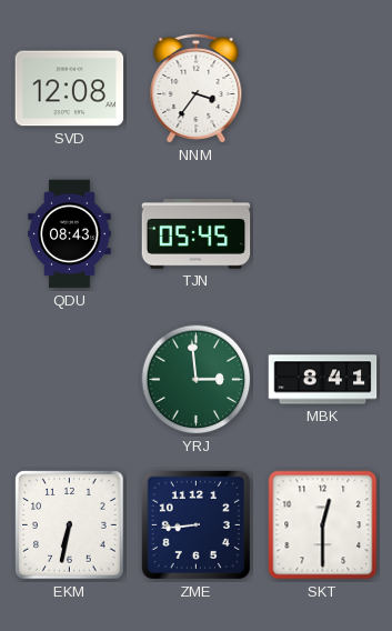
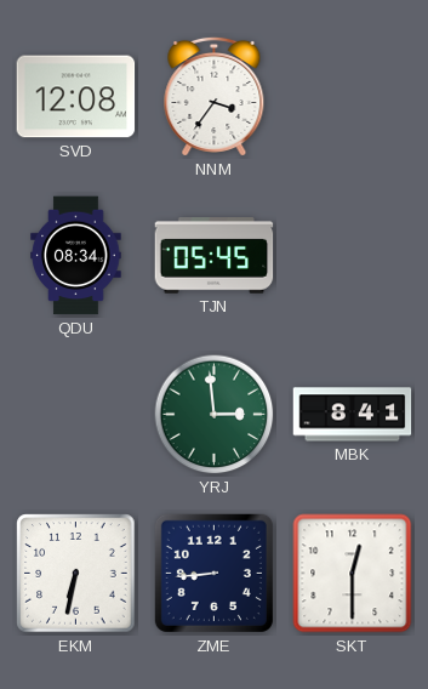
QDU: 08:43 -> 08:34 (76, 256)
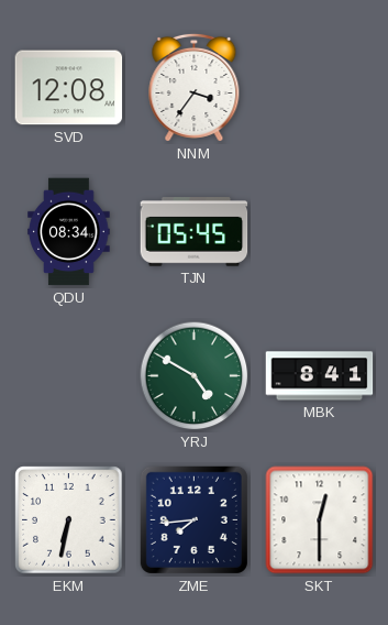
YRJ: 2:59 -> 4:50 (195, 376)
ZME: 8:44 -> 7:44 (193, 519)
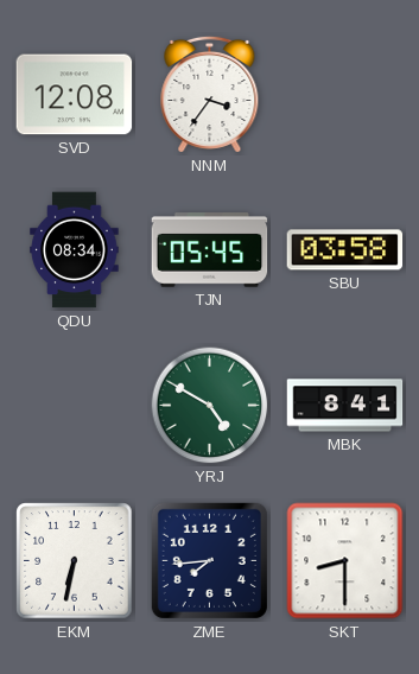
SBU: none -> 03:58 (345, 250)
SKT: 12:30 -> 8:30 (345, 561)
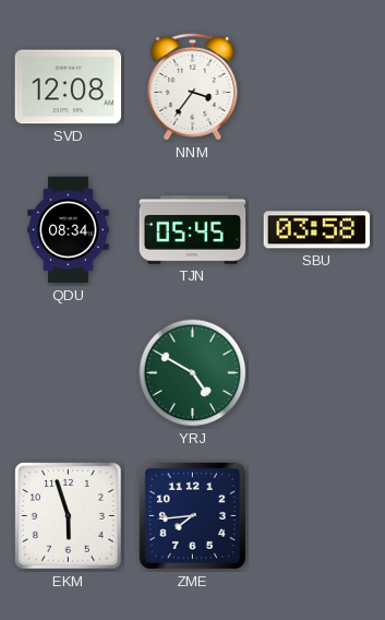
MBK: 8:41 -> none (345, 406)
EKM: 6:32 -> 5:57 (69, 516)
SKT: 8:30 -> none (345, 561)
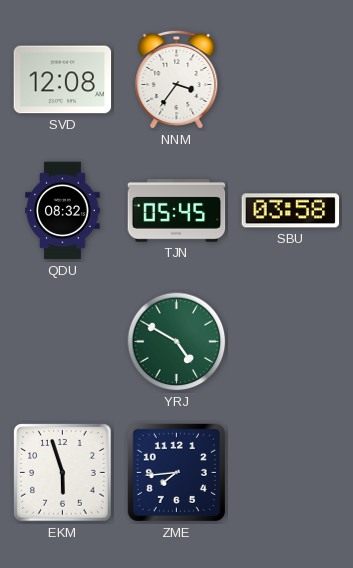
QDU: 08:34 -> 08:32 (63, 211)
